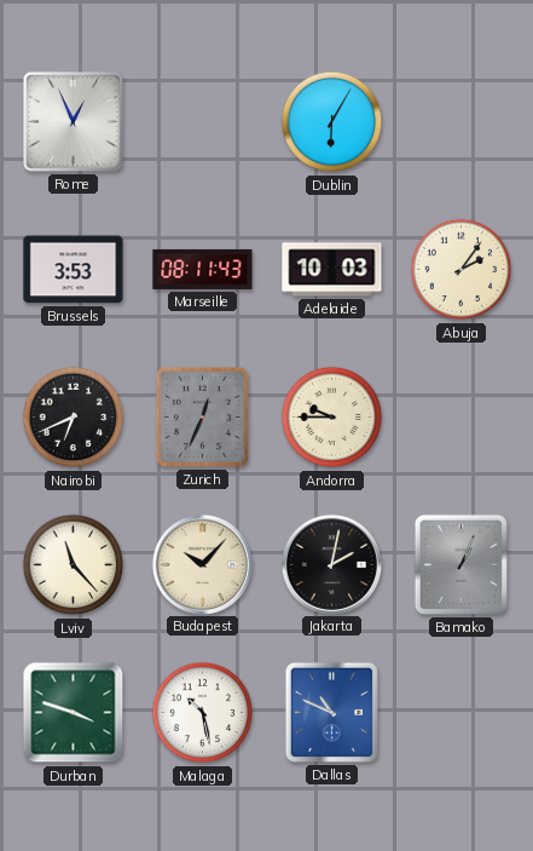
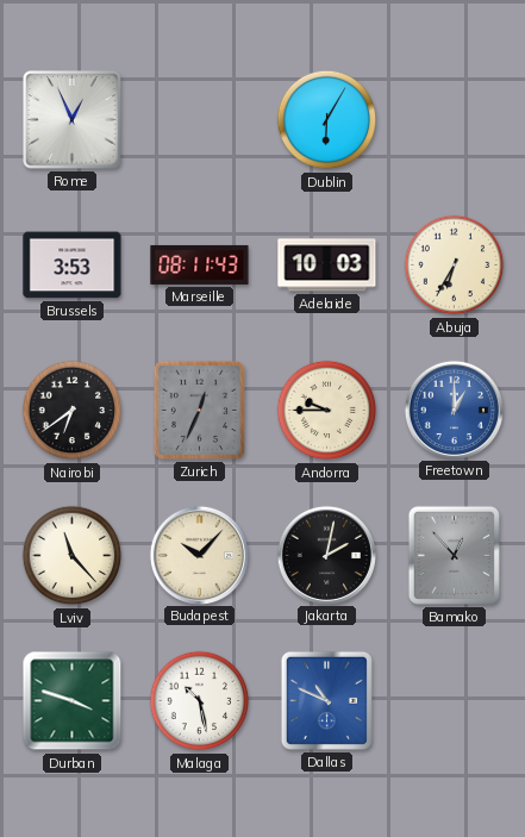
Abuja: 2:06 -> 6:35 (455, 266)
Nairobi: 6:41 -> 6:39 (73, 411)
Freetown: none -> 1:00 (454, 410)
Bamako: 1:04 -> 12:53 (454, 555)
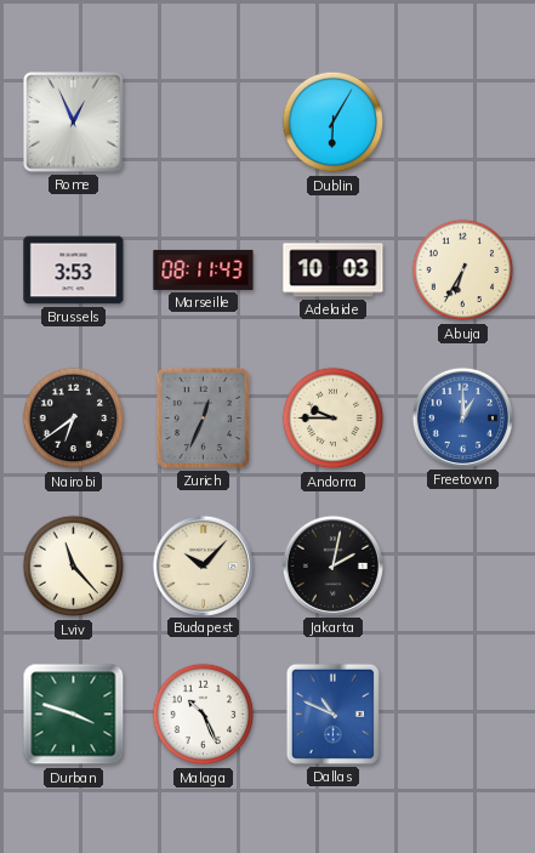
Bamako: 12:53 -> none (454, 555)
Malaga: 10:28 -> 10:26 (204, 715)
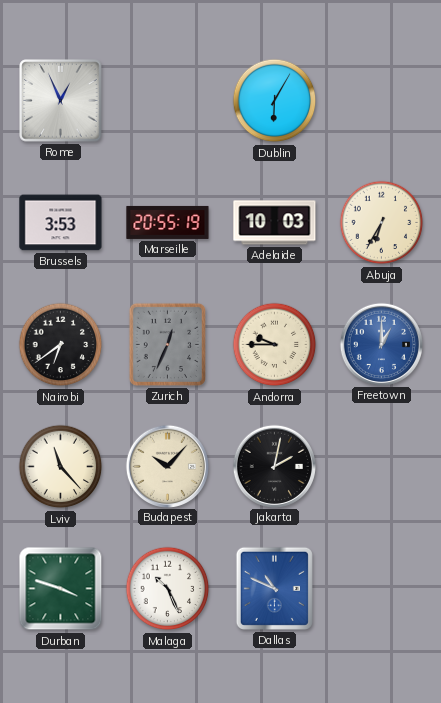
Marseille: 08:11 -> 20:55 (168, 222)
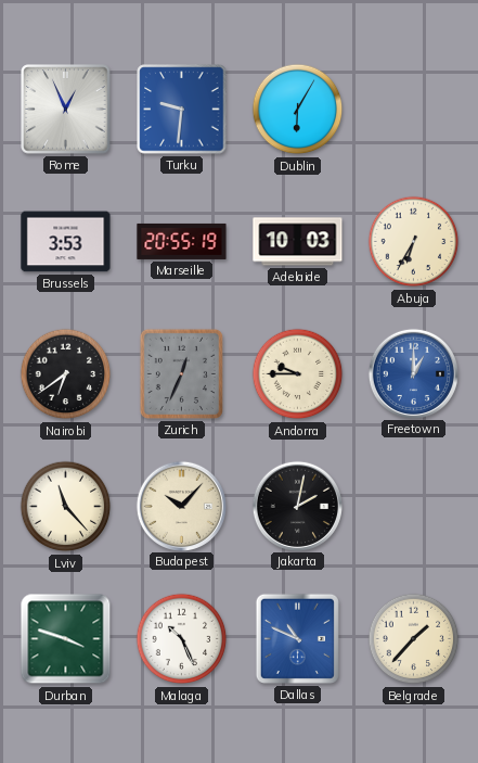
Turku: none -> 9:31 (182, 110)
Belgrade: none -> 1:37 (414, 639)
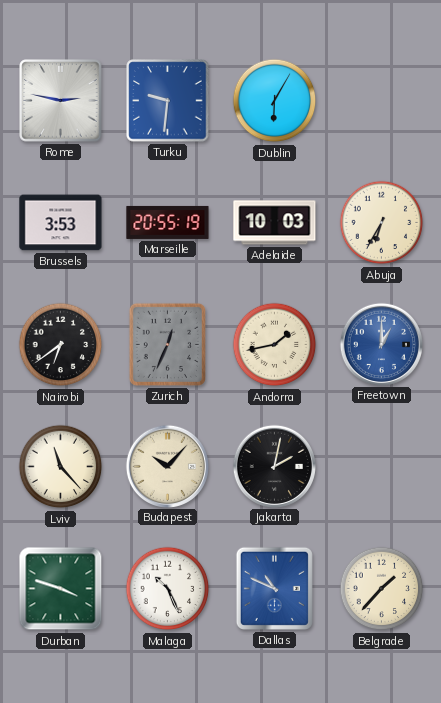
Rome: 12:56 -> 2:47 (61, 101)
Andorra: 9:45 -> 1:43 (275, 345)
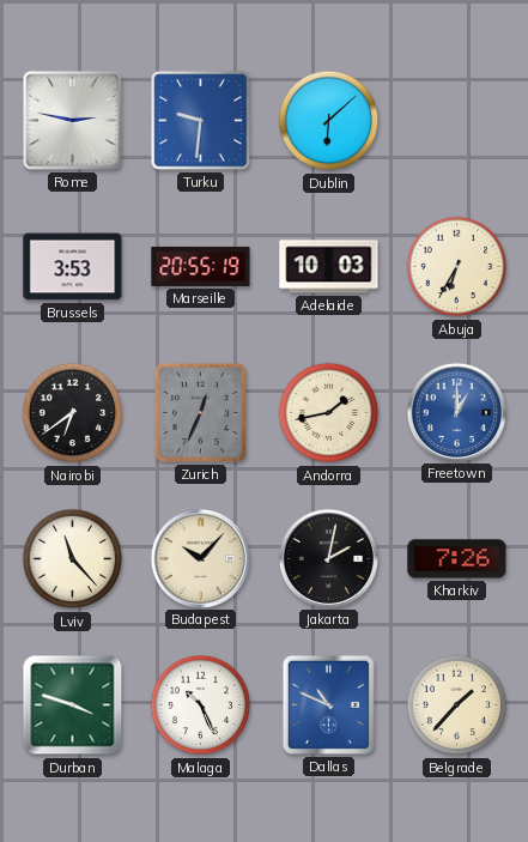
Dublin: 6:05 -> 6:08 (329, 121)
Kharkiv: none -> 7:26 (457, 559)
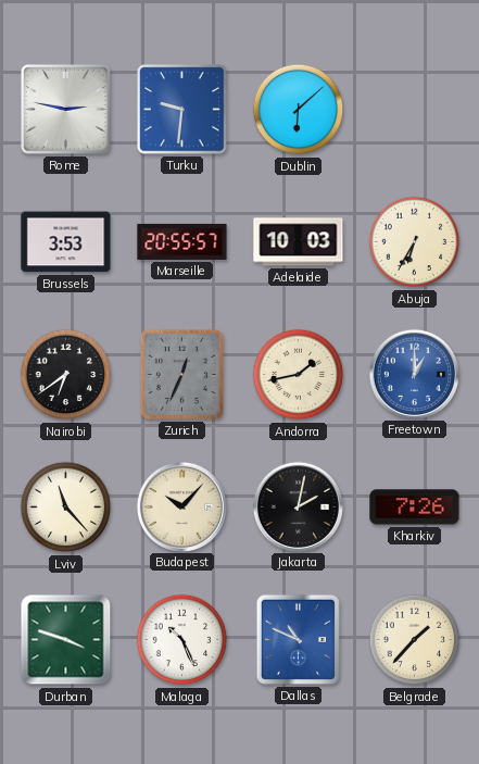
Marseille: 20:55:19 -> 20:55:57 (182, 241)
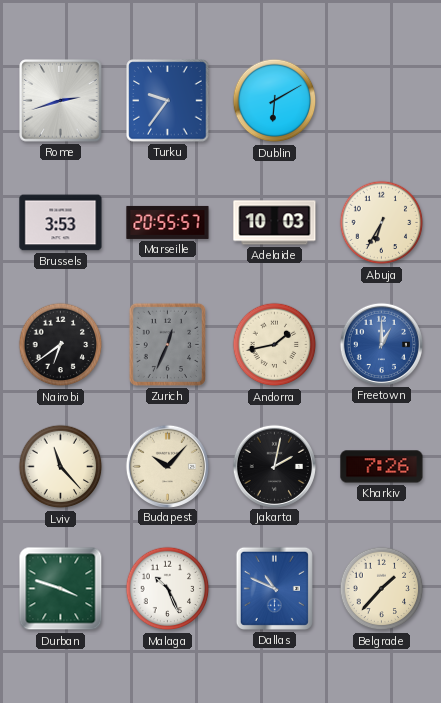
Rome: 2:47 -> 2:42 (61, 101)
Turku: 9:31 -> 9:36 (168, 101)
Dublin: 6:08 -> 6:10 (275, 101)
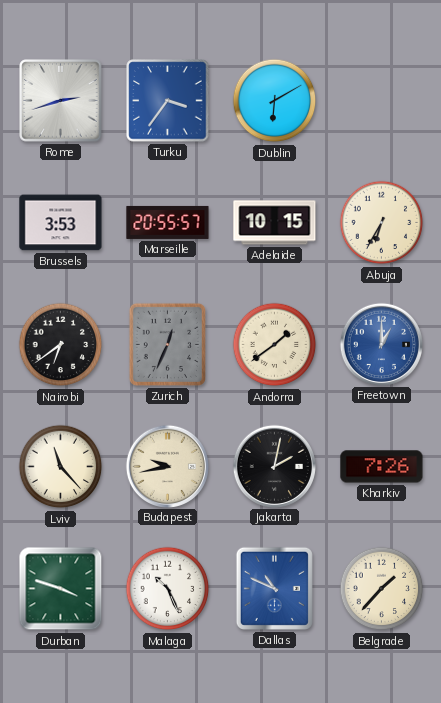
Turku: 9:36 -> 3:36 (168, 101)
Adelaide: 10:03 -> 10:15 (275, 223)
Andorra: 1:43 -> 1:39 (275, 345)
Budapest: 10:07 -> 9:43 (167, 466)
